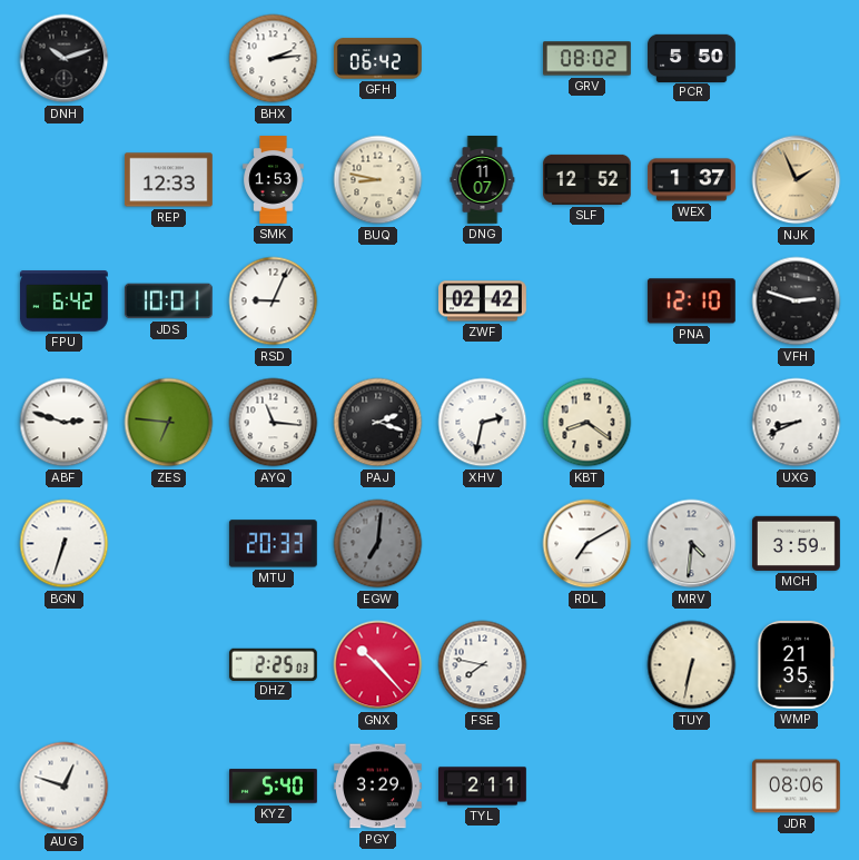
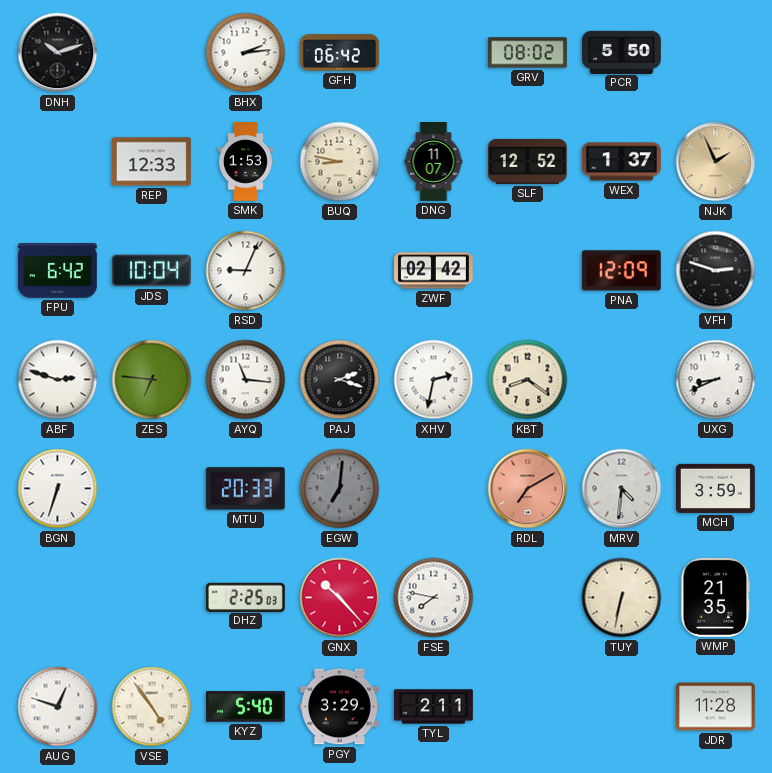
JDS: 10:01 -> 10:04 (151, 271)
PNA: 12:10 -> 12:09 (621, 271)
RDL dial: white -> salmon (528, 489)
VSE: none -> 4:54 (152, 707)
JDR: 08:06 -> 11:28 (716, 707)
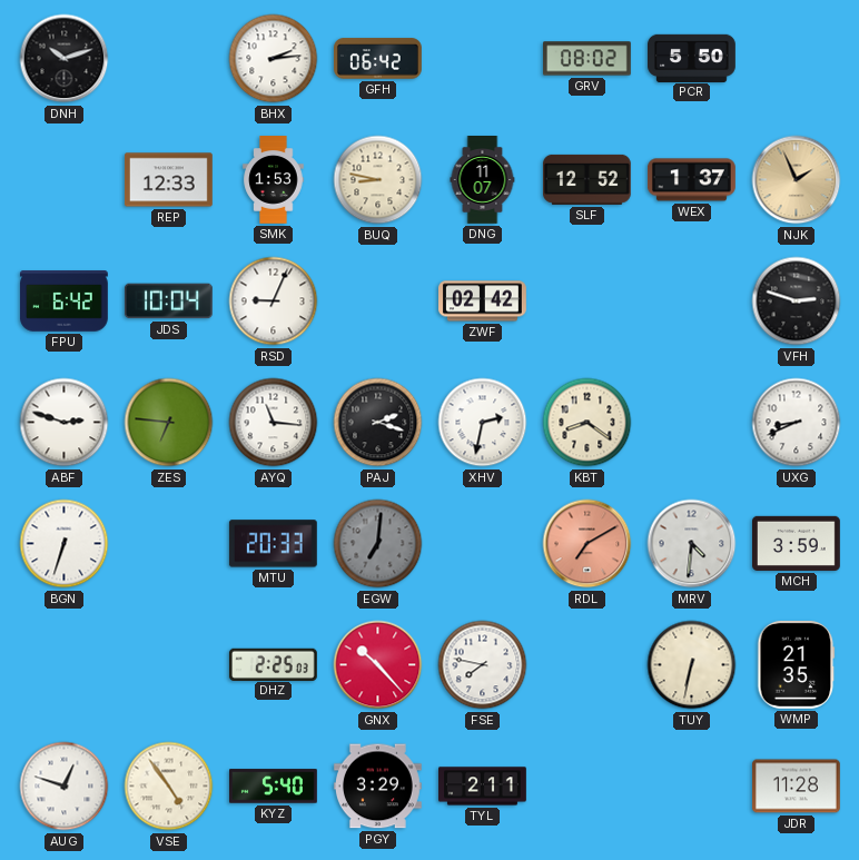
PNA: 12:09 -> none (621, 271)
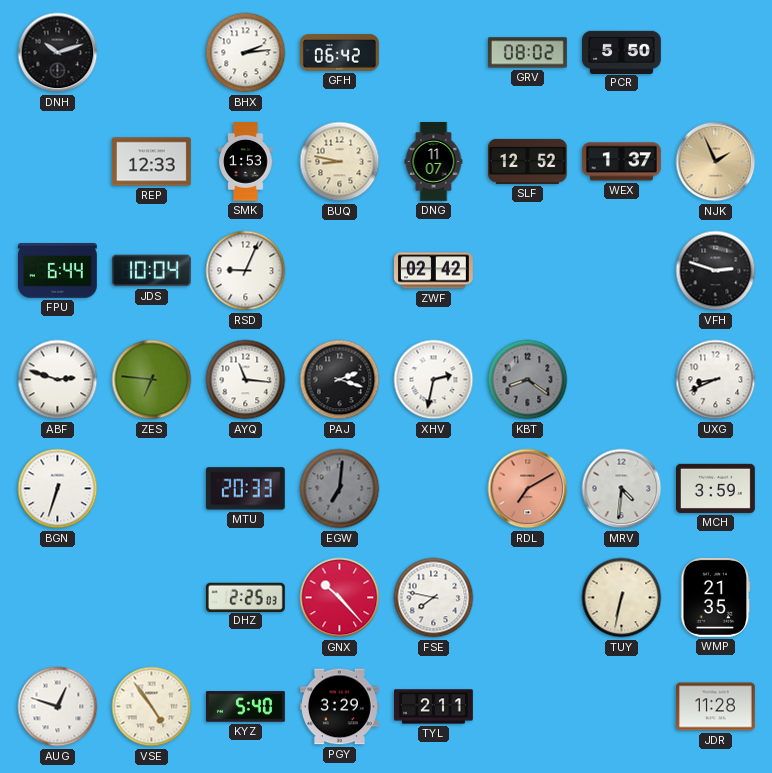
FPU: 6:42 -> 6:44 (57, 271)
KBT dial: cream -> grey (528, 380)
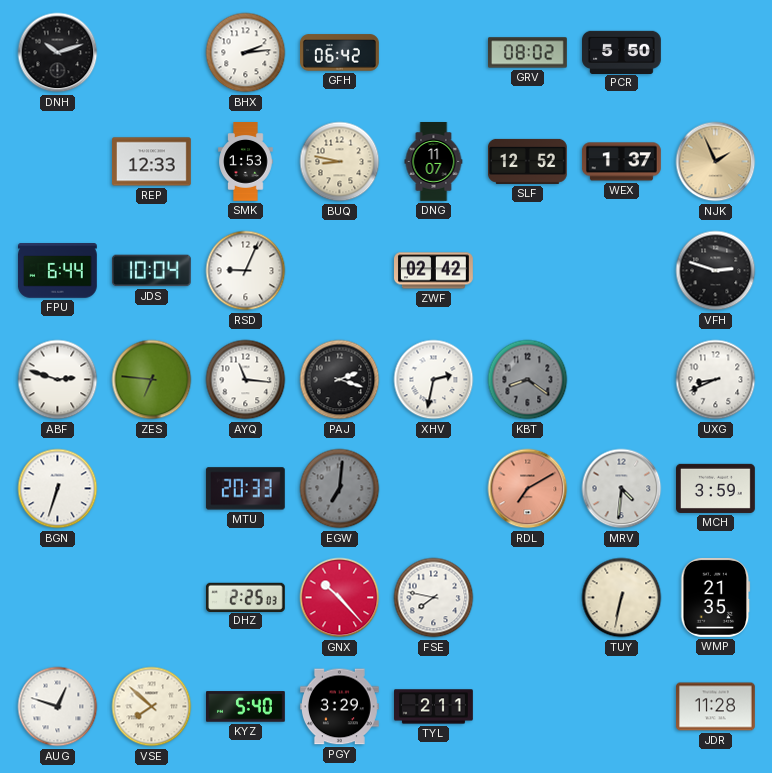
VSE: 4:54 -> 7:52 (152, 707)
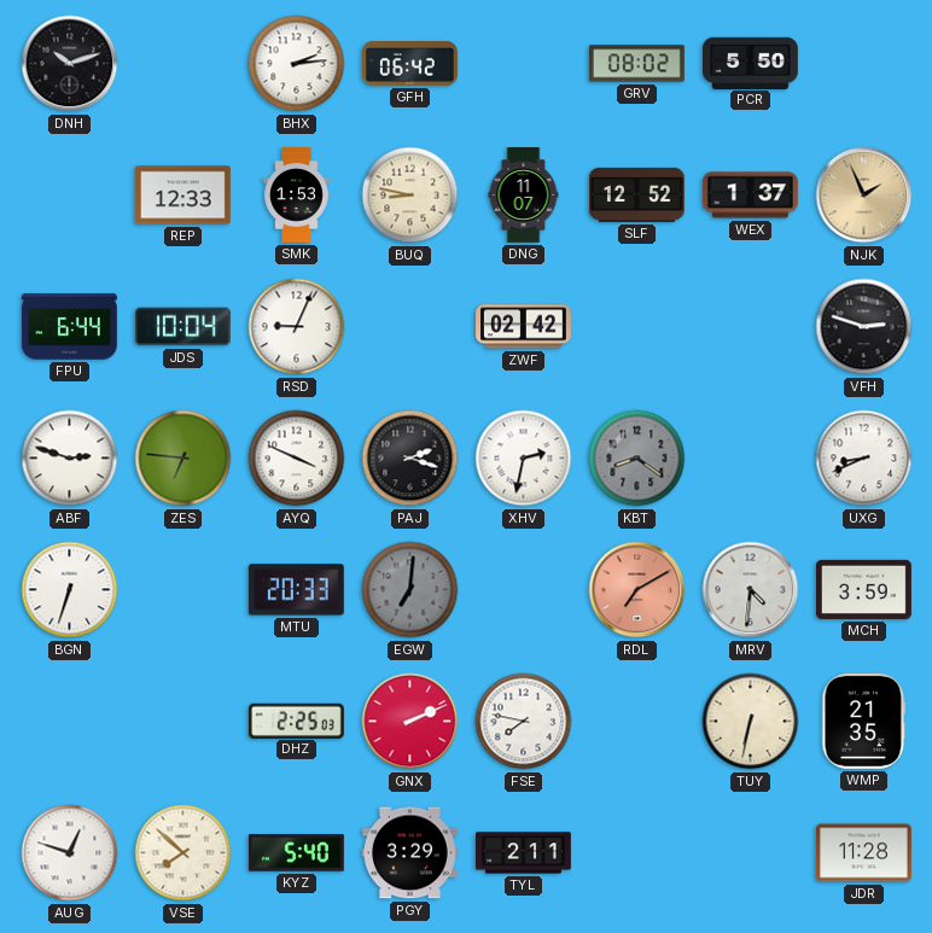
AYQ: 11:16 -> 3:49 (297, 459)
GNX: 10:23 -> 2:11 (410, 722)
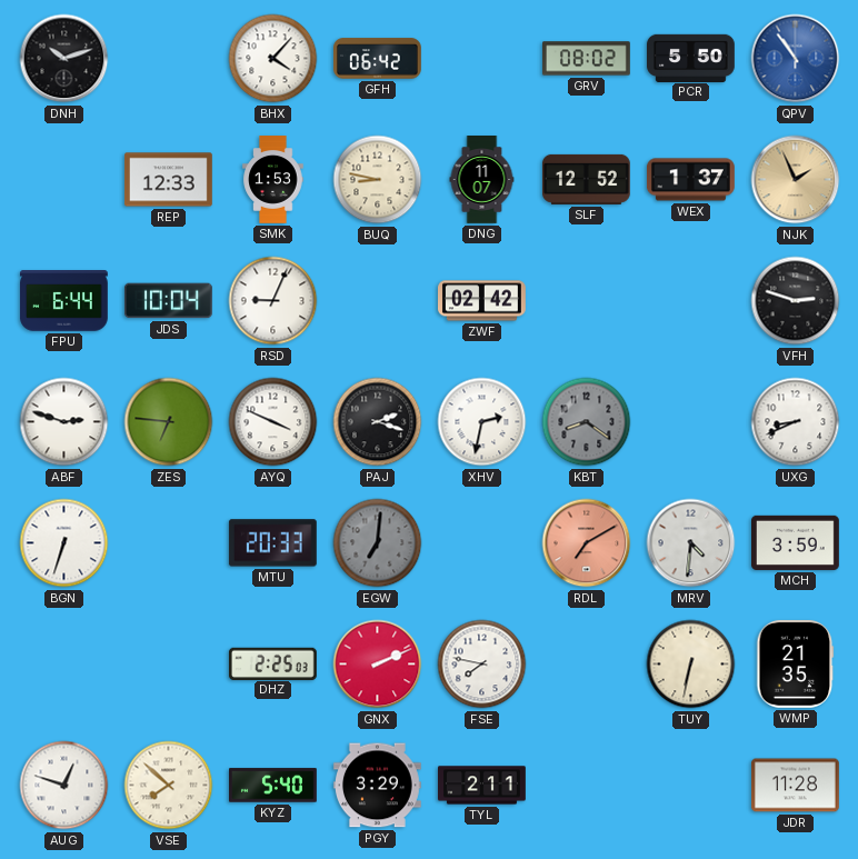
BHX: 2:14 -> 4:07 (273, 59)
QPV: none -> 10:54 (796, 59)
